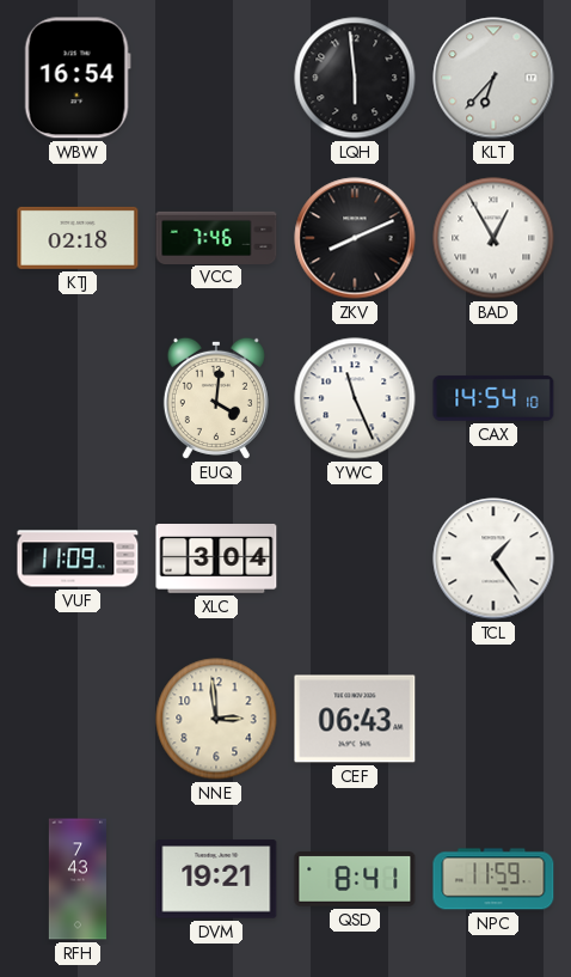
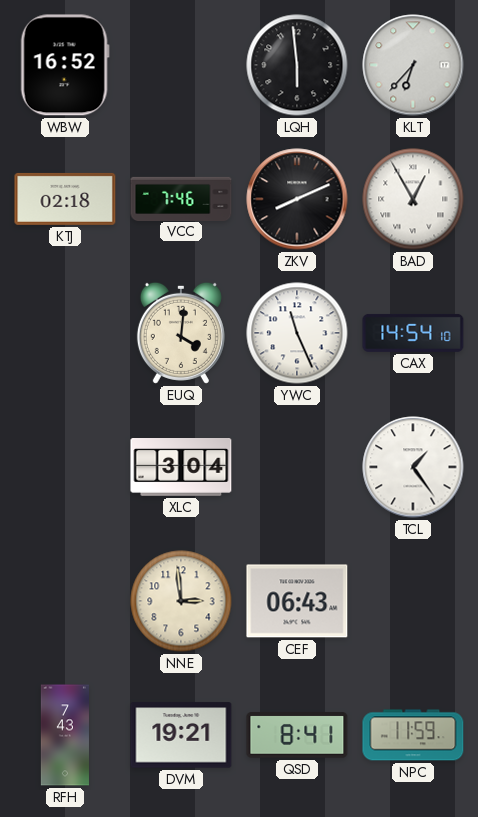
WBW: 16:54 -> 16:52 (65, 65)
VUF: 11:09 -> none (78, 558)
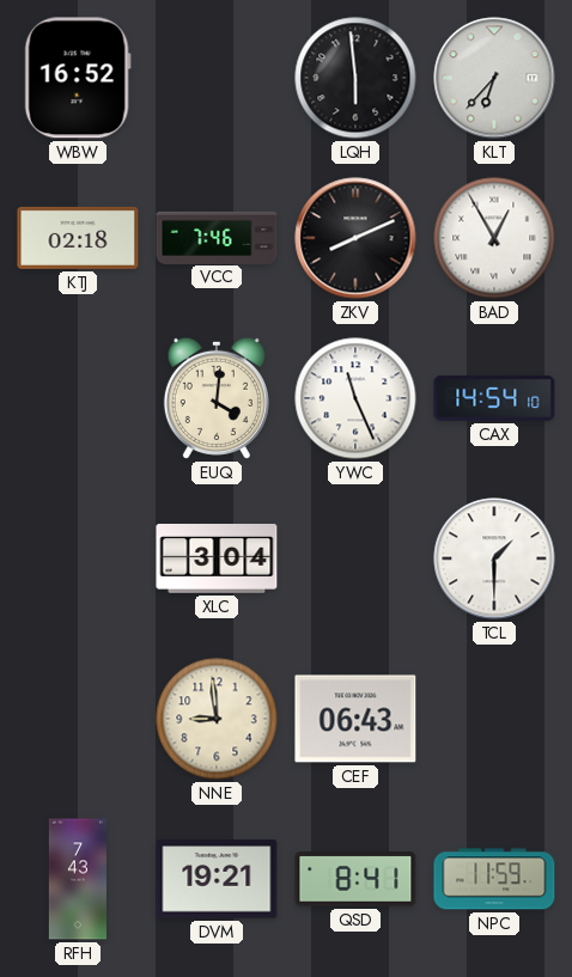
TCL: 1:24 -> 1:30 (494, 558)
NNE: 2:59 -> 8:59 (217, 719)
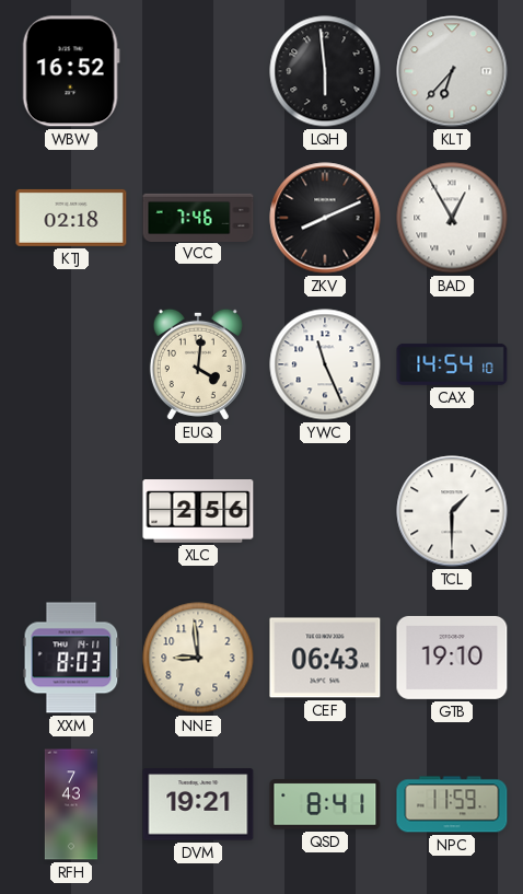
XLC: 3:04 -> 2:56 (198, 512)
XXM: none -> 8:03 (71, 658)
GTB: none -> 19:10 (452, 658)
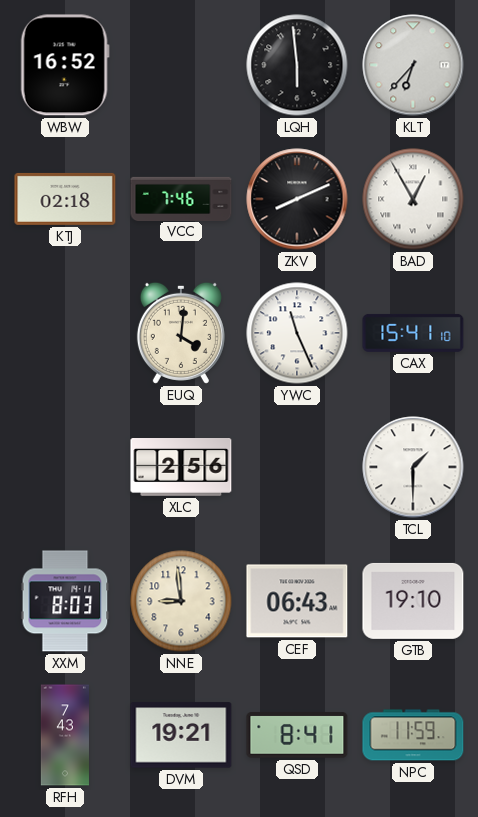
CAX: 14:54 -> 15:41 (413, 333)
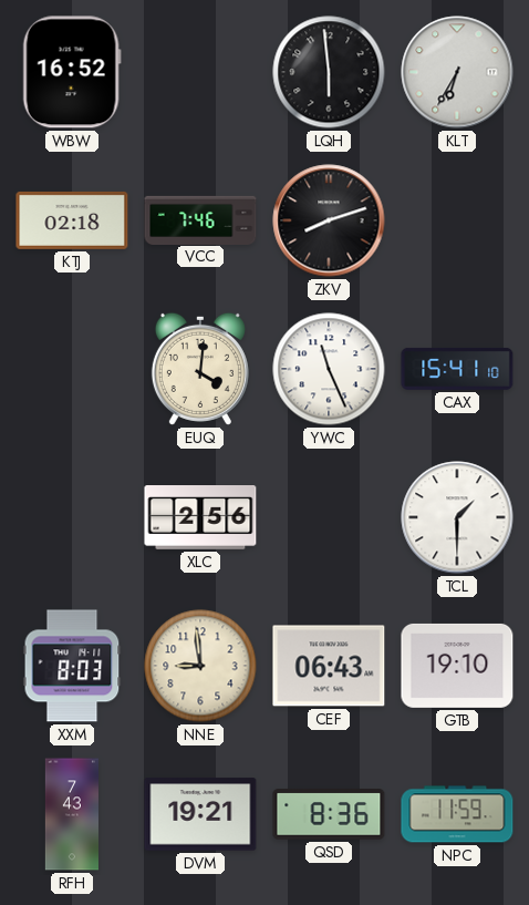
KLT: 6:37 -> 6:35 (457, 72)
ZKV: 8:11 -> 8:12 (329, 220)
BAD: 12:55 -> none (413, 199)
QSD: 8:41 -> 8:36 (329, 814)
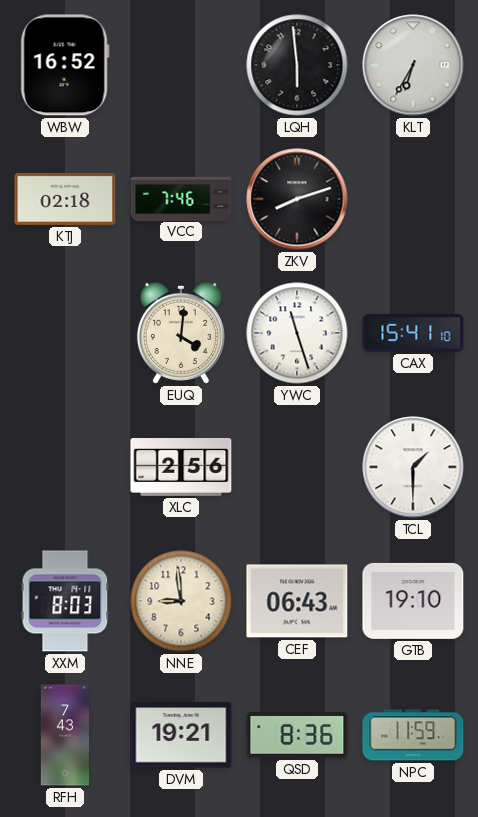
YWC: 11:26 -> 11:27 (297, 333)
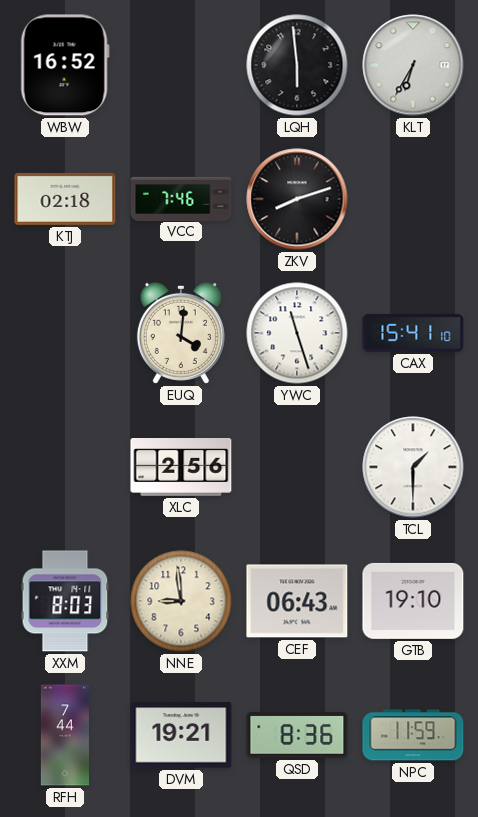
RFH: 7:43 -> 7:44 (65, 735)
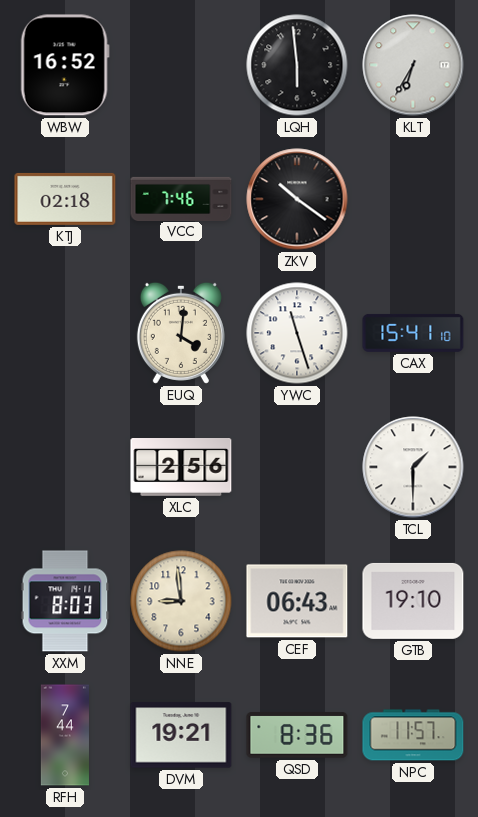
ZKV: 8:12 -> 10:21 (297, 199)
NPC: 11:59 -> 11:57 (413, 735)
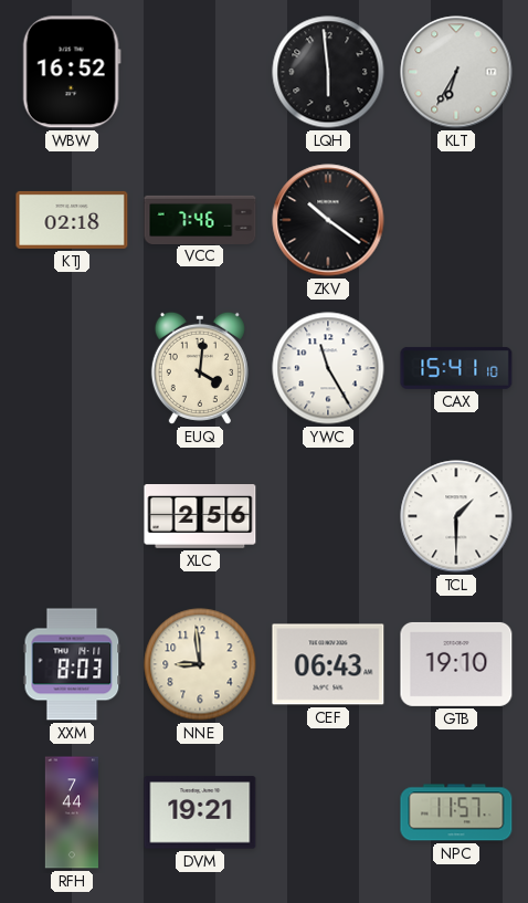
YWC: 11:27 -> 11:25 (328, 368)
QSD: 8:36 -> none (297, 735)
